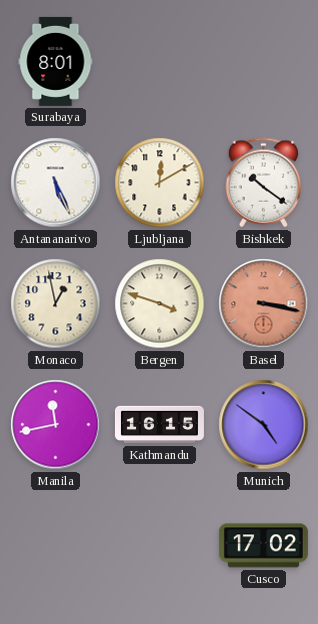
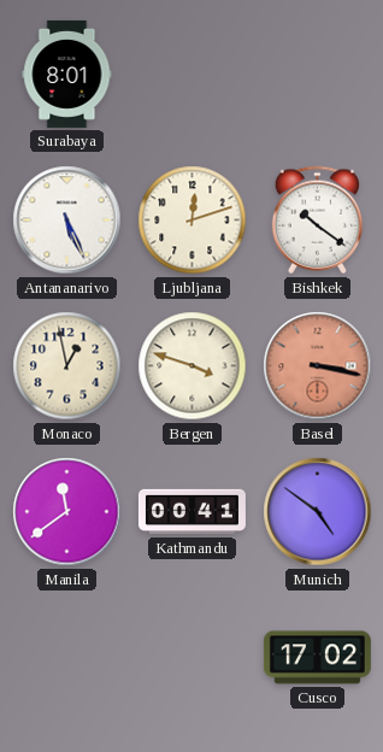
Ljubljana: 12:10 -> 12:12 (193, 221)
Manila: 11:43 -> 11:39 (67, 512)
Kathmandu: 16:15 -> 00:41 (191, 512)
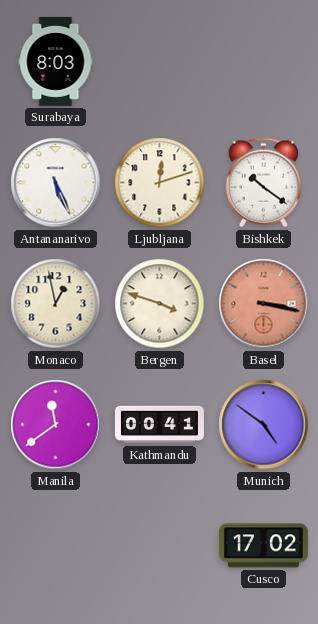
Surabaya: 8:01 -> 8:03 (56, 61)
